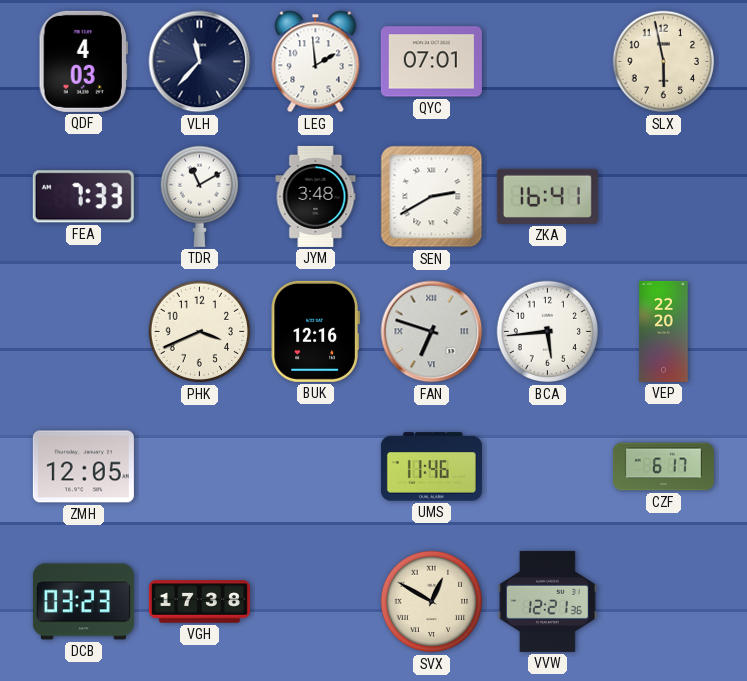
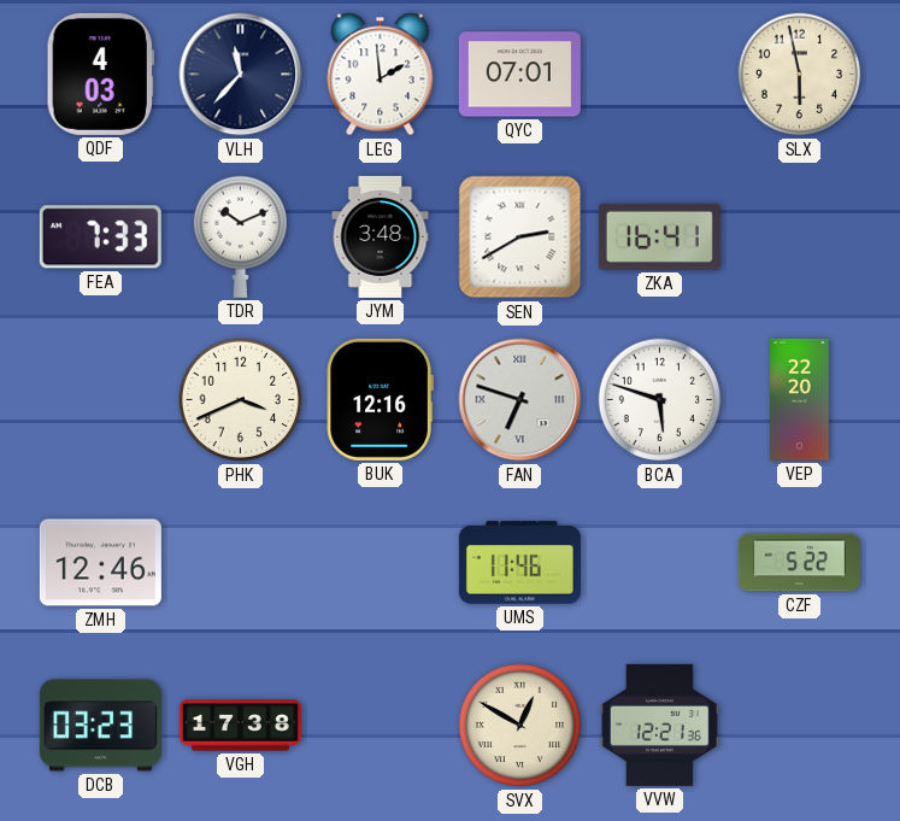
TDR: 11:10 -> 10:11 (240, 236)
BCA: 5:44 -> 5:48 (660, 400)
ZMH: 12:05 -> 12:46 (100, 563)
CZF: 6:17 -> 5:22 (799, 563)
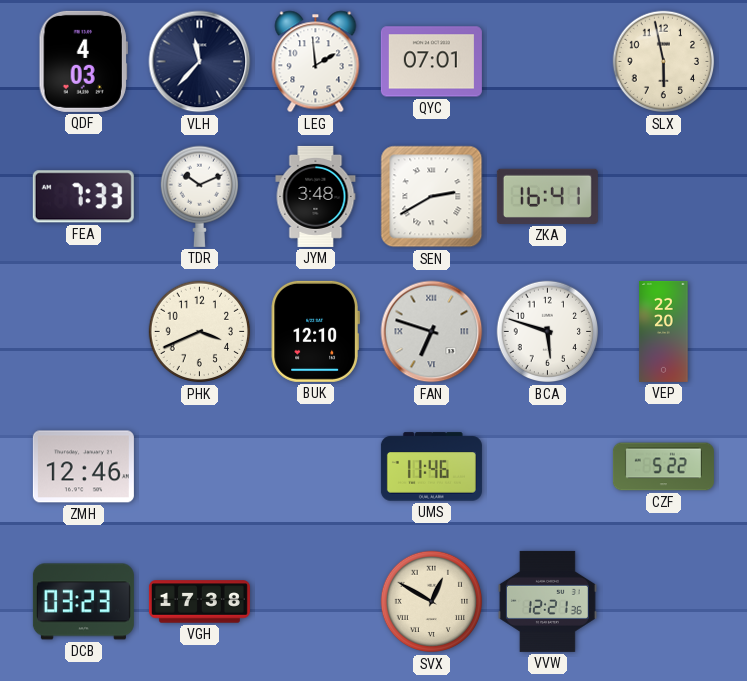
BUK: 12:16 -> 12:10 (315, 331)
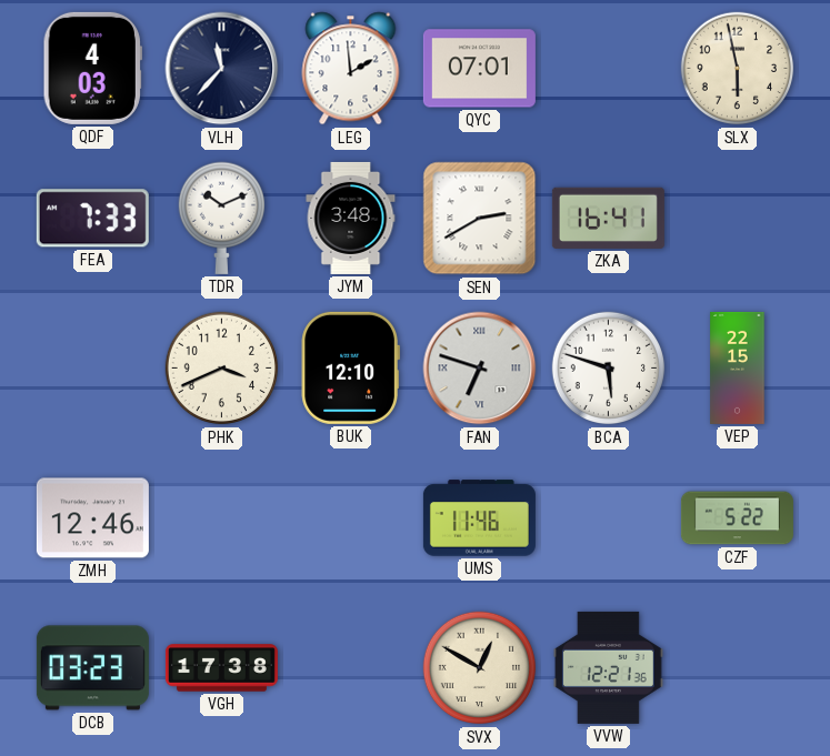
VEP: 22:20 -> 22:15 (738, 367)
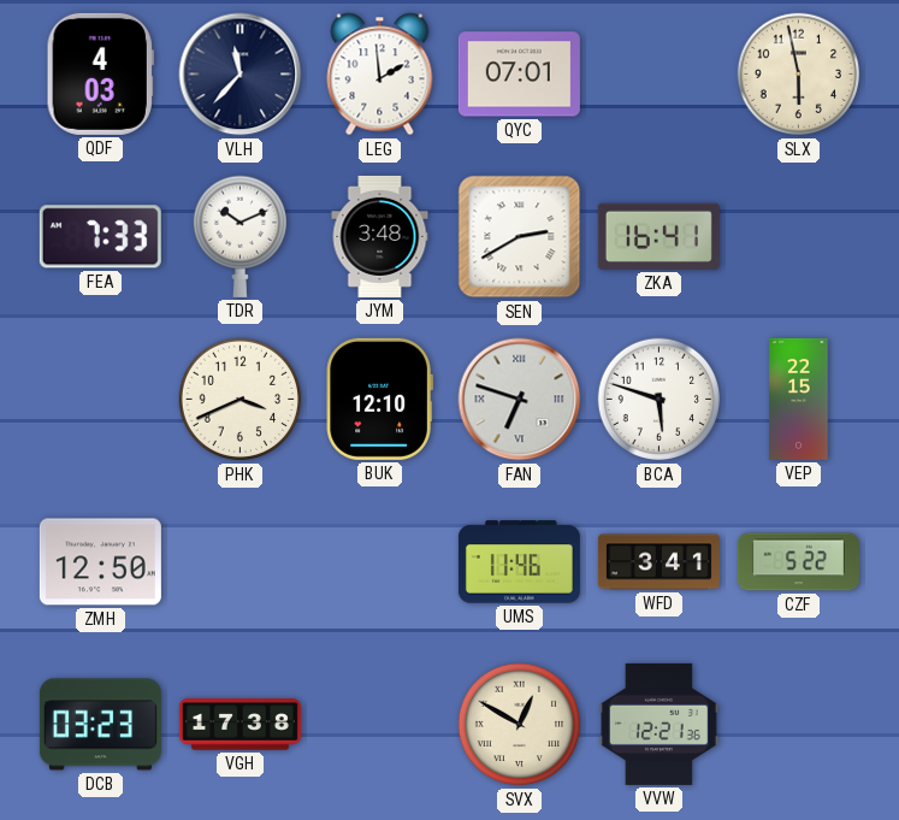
ZMH: 12:46 -> 12:50 (100, 562)
WFD: none -> 3:41 (658, 562)
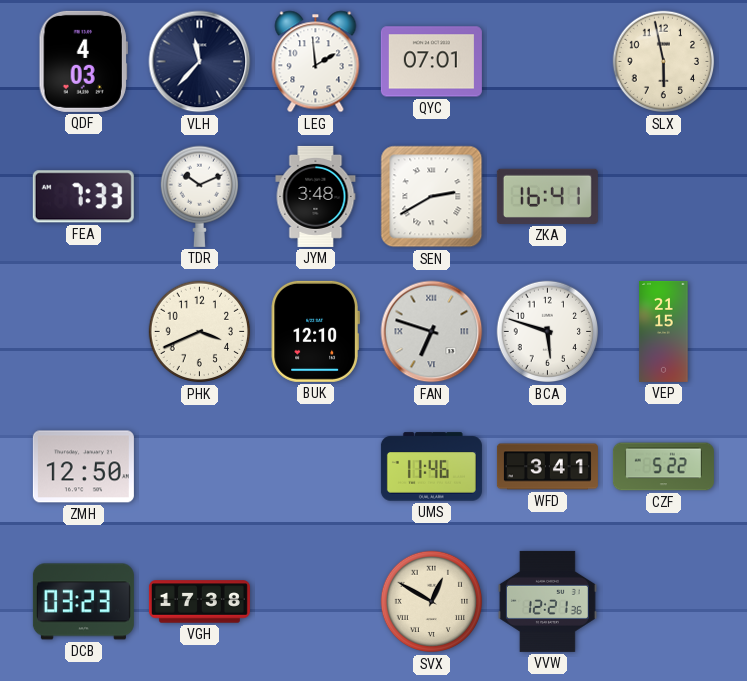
VEP: 22:15 -> 21:15 (664, 331)
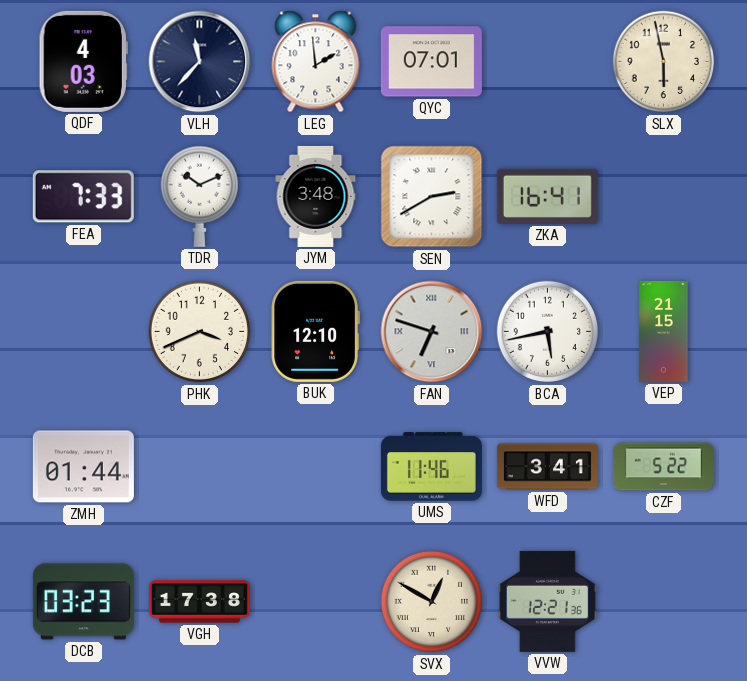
BCA: 5:48 -> 5:43 (548, 332)
ZMH: 12:50 -> 01:44 (83, 467)
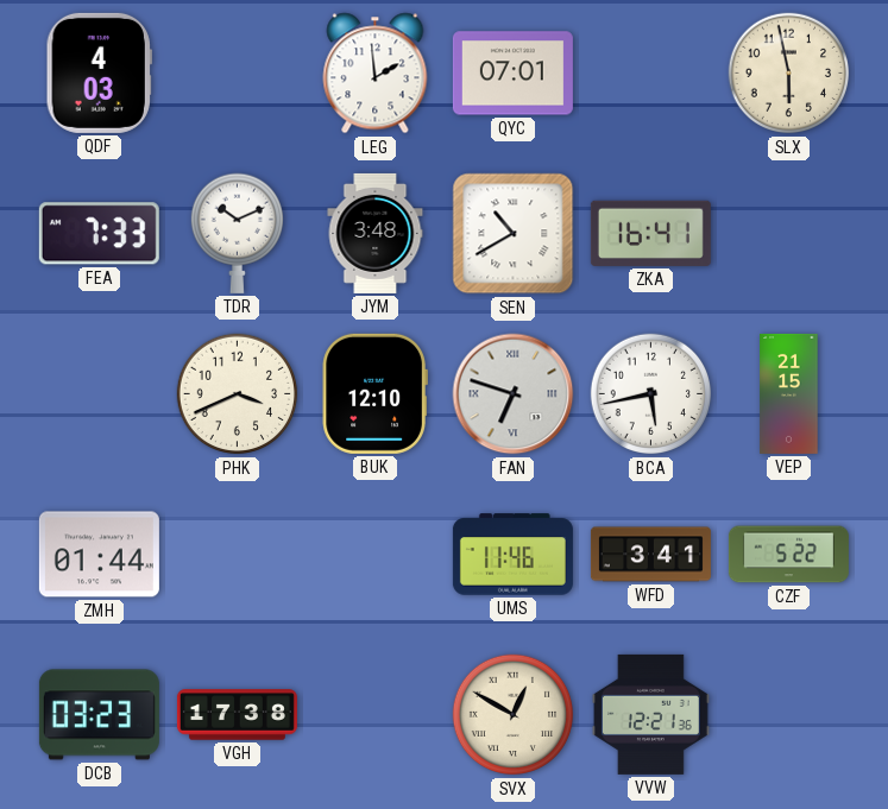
VLH: 11:37 -> none (200, 62)
SEN: 2:40 -> 10:40 (514, 234)
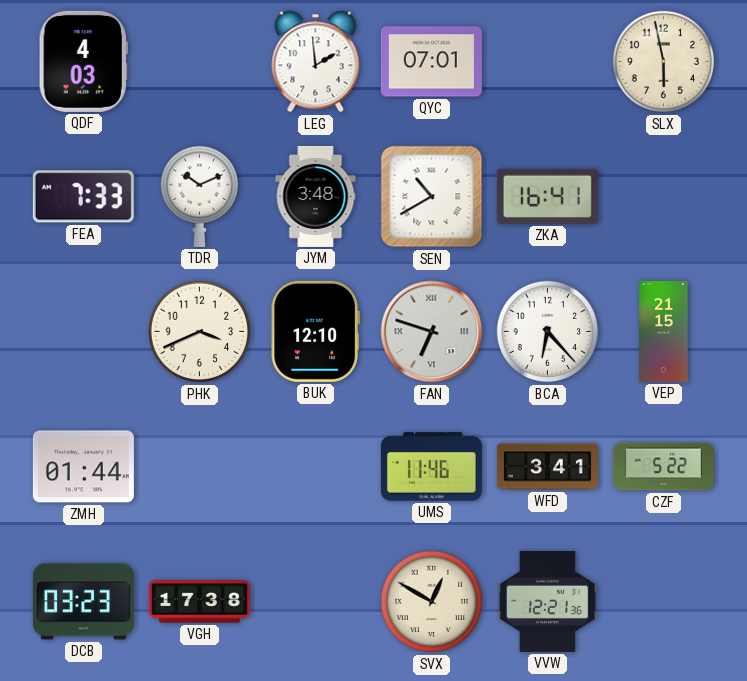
BCA: 5:43 -> 6:23 (548, 332)
